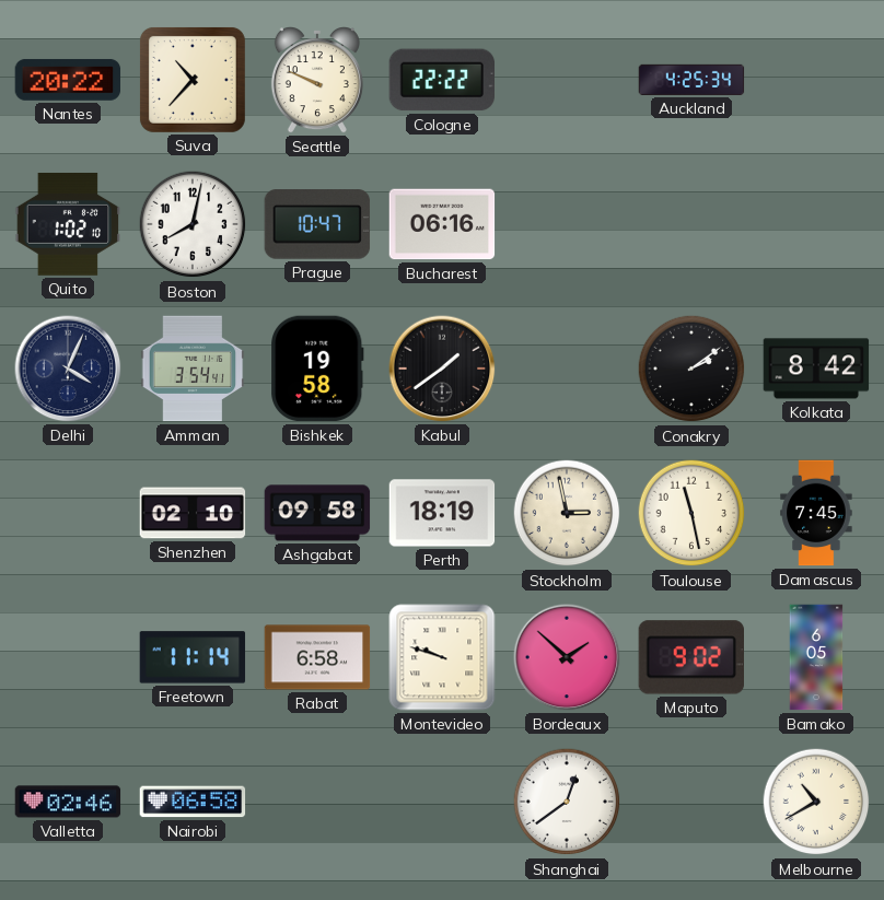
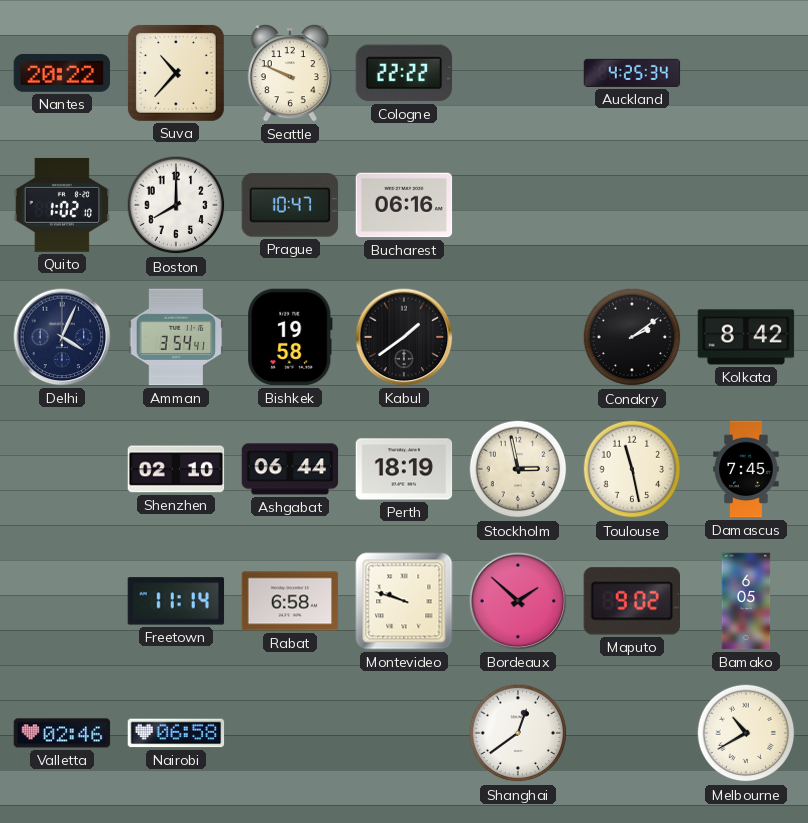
Boston: 8:02 -> 8:00 (176, 205)
Ashgabat: 09:58 -> 06:44 (290, 469)
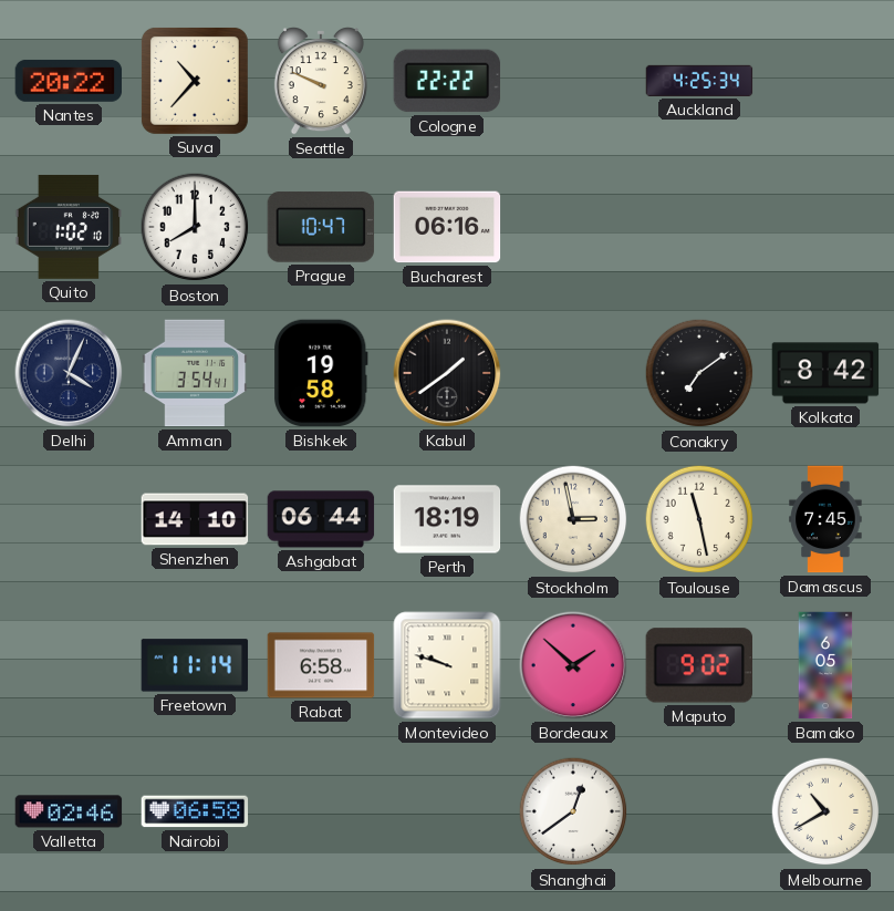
Conakry: 2:09 -> 7:09 (699, 373)
Shenzhen: 02:10 -> 14:10 (195, 519)
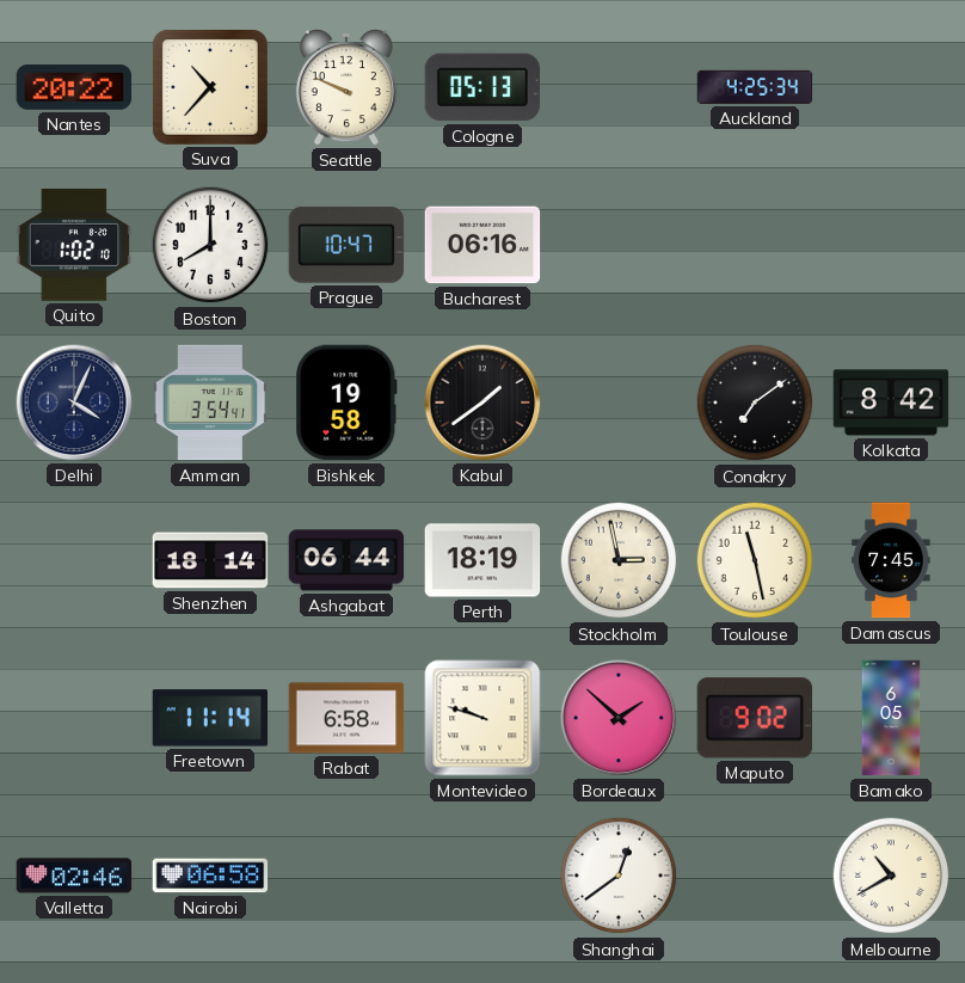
Cologne: 22:22 -> 05:13 (482, 87)
Shenzhen: 14:10 -> 18:14 (210, 560)
